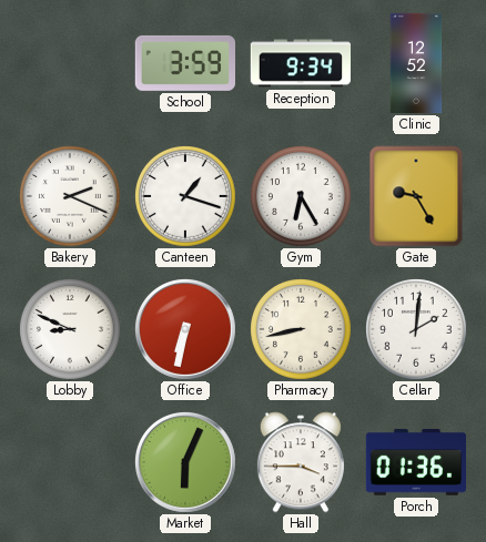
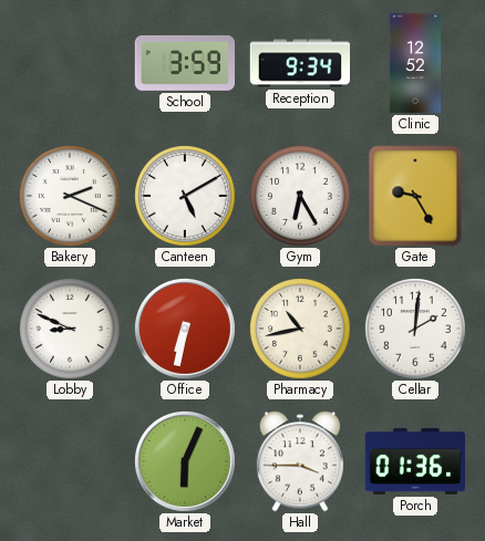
Canteen: 1:18 -> 5:10 (186, 197)
Pharmacy: 8:43 -> 10:43 (301, 330)
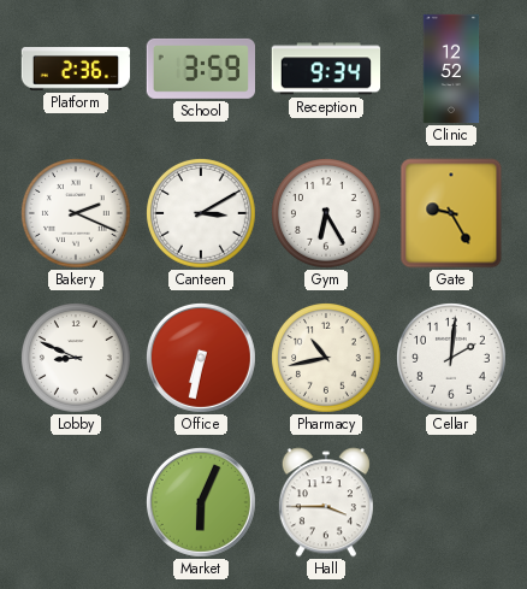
Platform: none -> 2:36 (76, 70)
Canteen: 5:10 -> 3:10 (202, 214)
Porch: 01:36 -> none (414, 461)
